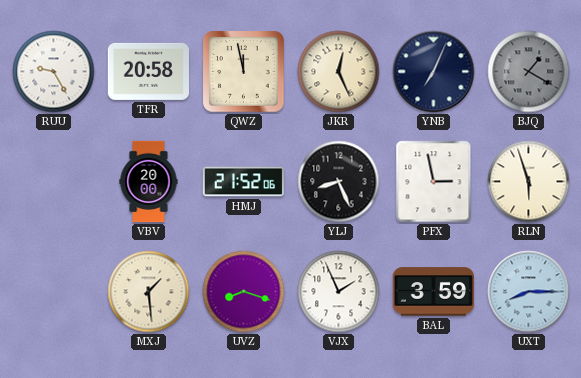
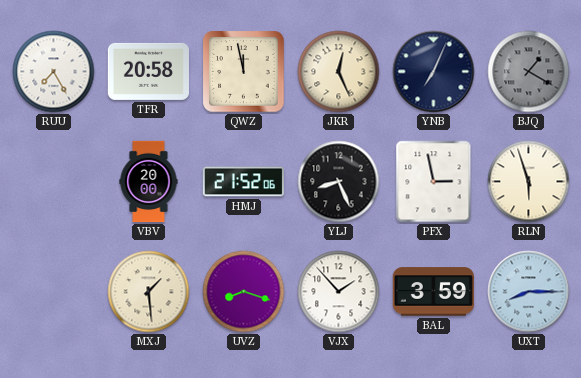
RUU: 9:25 -> 7:25 (54, 72)
VJX: 1:56 -> 1:53 (339, 292)
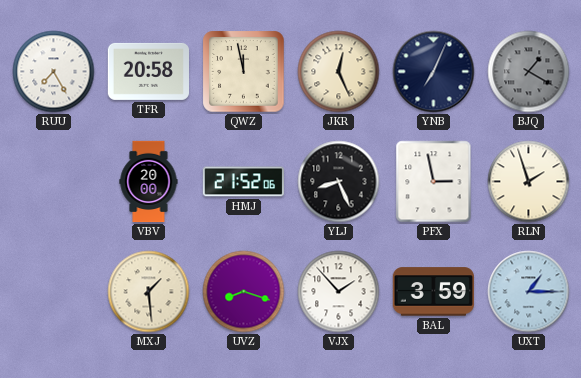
RLN: 5:57 -> 1:57 (529, 182)
UXT: 8:15 -> 1:15 (529, 292)
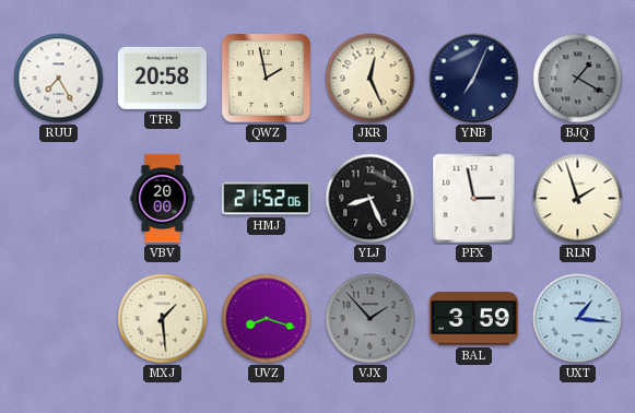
QWZ: 11:58 -> 1:58 (267, 79)
VJX dial: white -> grey (371, 319)
UXT: 1:15 -> 1:16 (578, 319)
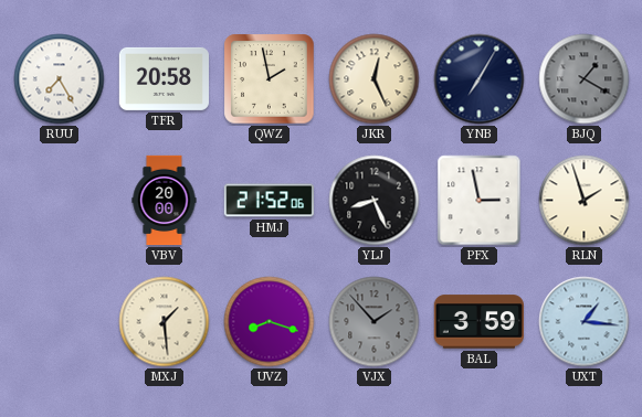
YNB: 7:04 -> 7:05 (480, 79)
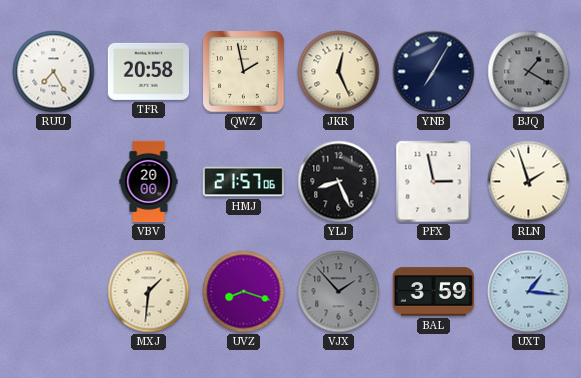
HMJ: 21:52 -> 21:57 (243, 182)
MXJ: 1:29 -> 1:31 (149, 292)
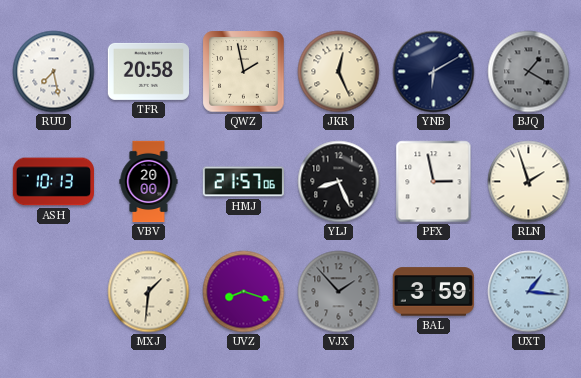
RUU: 7:25 -> 7:28 (54, 72)
YNB: 7:05 -> 6:10 (434, 72)
ASH: none -> 10:13 (53, 182)
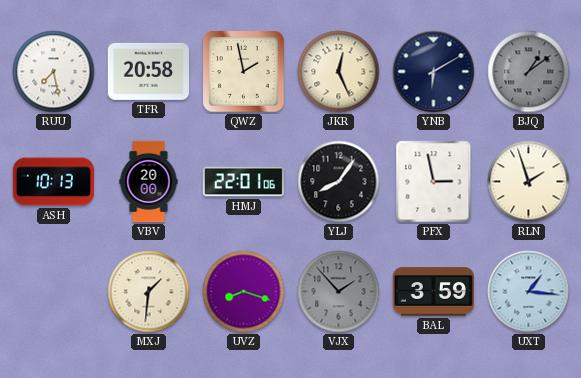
BJQ: 1:20 -> 1:09 (529, 72)
HMJ: 21:57 -> 22:01 (243, 182)
YLJ: 8:26 -> 8:06 (339, 182)
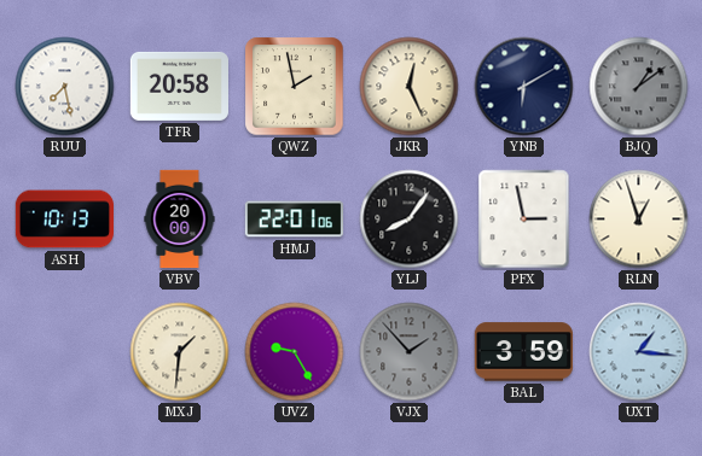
RLN: 1:57 -> 12:57 (639, 220)
UVZ: 8:18 -> 9:25 (295, 352)
